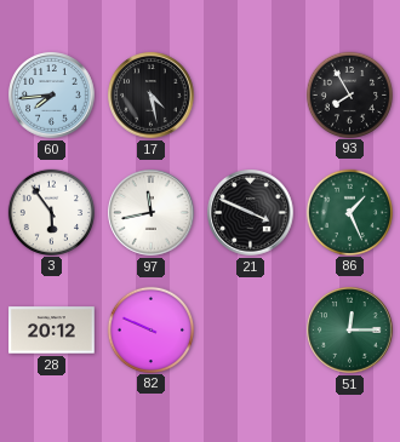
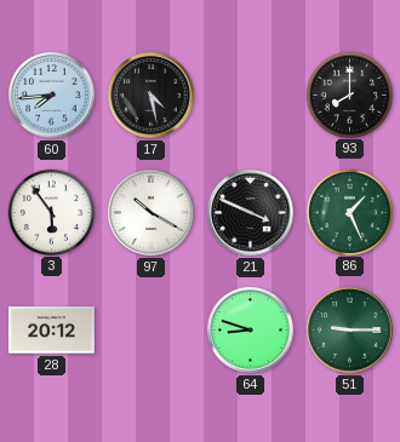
93: 7:55 -> 8:00 (349, 94)
97: 11:43 -> 10:20 (152, 213)
82: 9:49 -> none (150, 329)
64: none -> 8:48 (251, 331)
51: 12:15 -> 9:15 (350, 331)
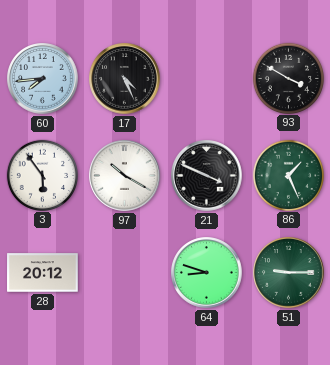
17: 4:28 -> 4:26 (125, 79)
93: 8:00 -> 3:50 (288, 78)
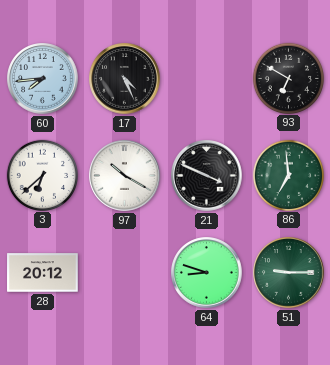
93: 3:50 -> 6:50 (288, 78)
3: 5:54 -> 6:38 (42, 175)
86: 1:26 -> 6:59 (288, 175)
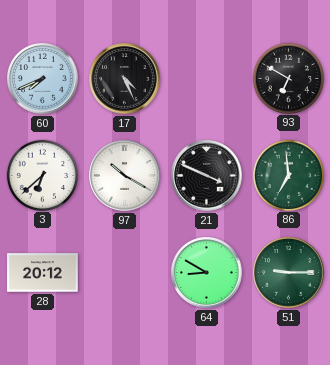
60: 7:44 -> 7:41 (43, 79)
64: 8:48 -> 8:50 (207, 273)
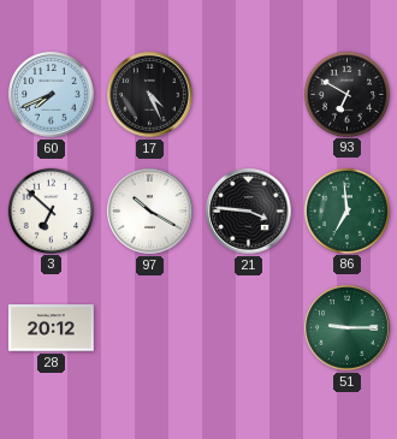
3: 6:38 -> 6:52 (51, 210)
21: 3:49 -> 3:46 (249, 212)
64: 8:50 -> none (207, 273)
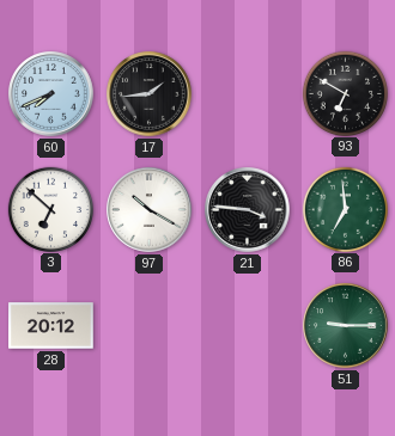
17: 4:26 -> 1:44 (150, 94)
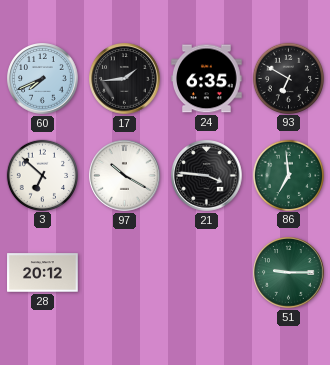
24: none -> 6:35 (207, 79)
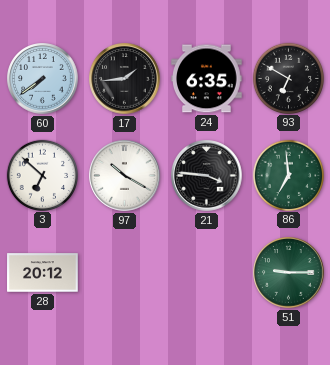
60: 7:41 -> 7:39 (43, 79)
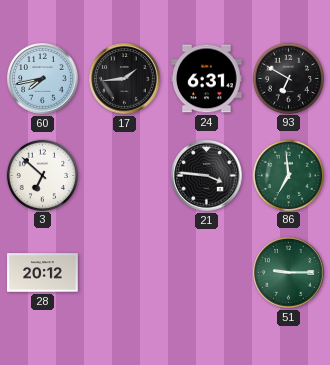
60: 7:39 -> 7:43 (43, 79)
24: 6:35 -> 6:31 (207, 79)
97: 10:20 -> none (125, 176)
